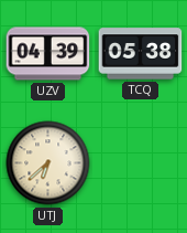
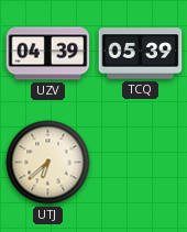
TCQ: 05:38 -> 05:39 (141, 54)
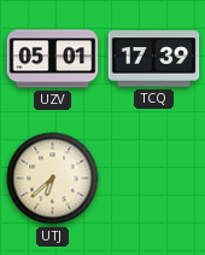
UZV: 04:39 -> 05:01 (53, 59)
TCQ: 05:39 -> 17:39 (154, 59)
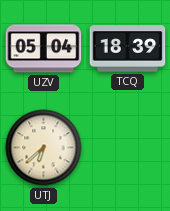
UZV: 05:01 -> 05:04 (44, 49)
TCQ: 17:39 -> 18:39 (128, 49)
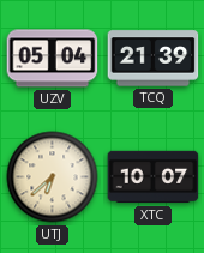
TCQ: 18:39 -> 21:39 (154, 59)
XTC: none -> 10:07 (154, 177)
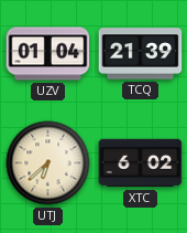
UZV: 05:04 -> 01:04 (48, 54)
XTC: 10:07 -> 6:02 (141, 163)
